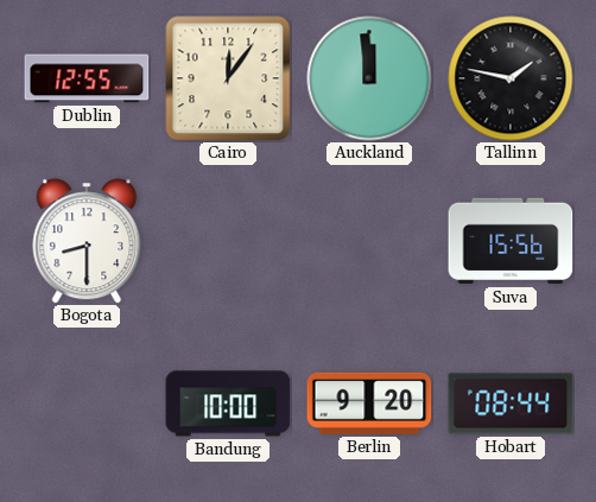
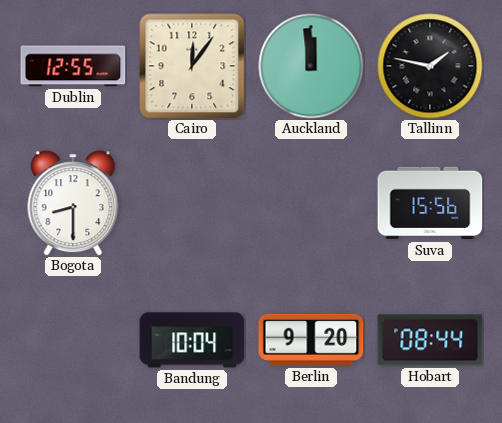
Bandung: 10:00 -> 10:04 (192, 340)
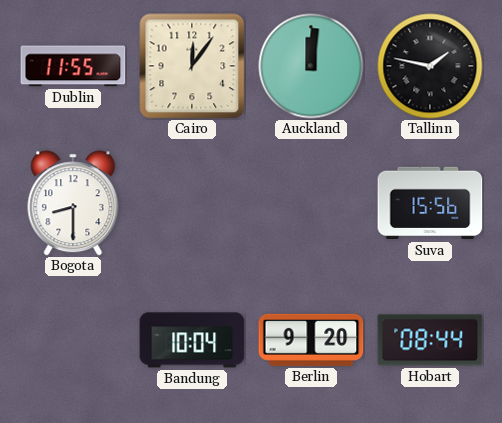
Dublin: 12:55 -> 11:55 (73, 66)
Auckland: 11:59 -> 12:01 (311, 66)
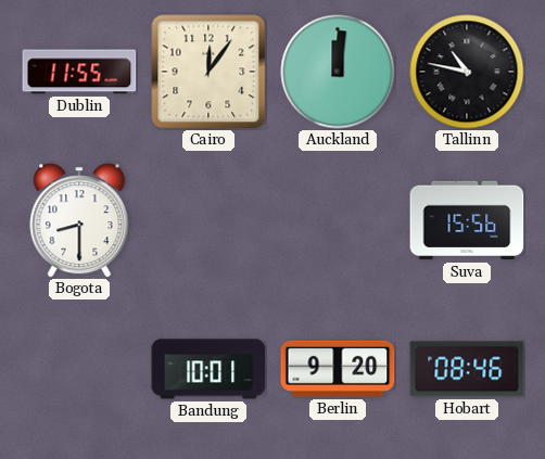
Tallinn: 1:47 -> 10:47 (467, 72)
Bandung: 10:04 -> 10:01 (208, 369)
Hobart: 08:44 -> 08:46 (467, 369)
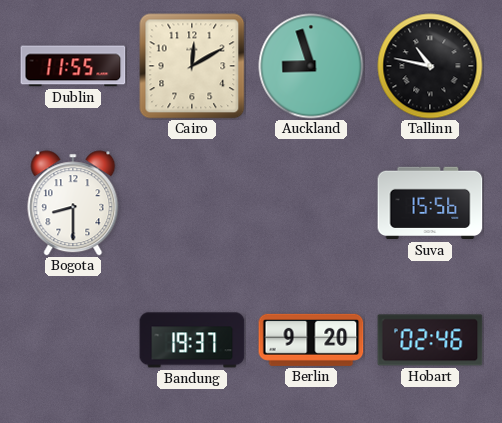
Cairo: 12:06 -> 12:10 (192, 66)
Auckland: 12:01 -> 8:57 (311, 66)
Bandung: 10:01 -> 19:37 (192, 340)
Hobart: 08:46 -> 02:46 (430, 340)
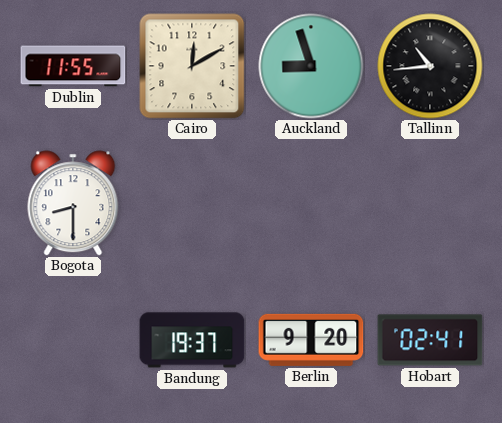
Tallinn: 10:47 -> 10:44 (430, 66)
Suva: 15:56 -> none (430, 203)
Hobart: 02:46 -> 02:41 (430, 340)
